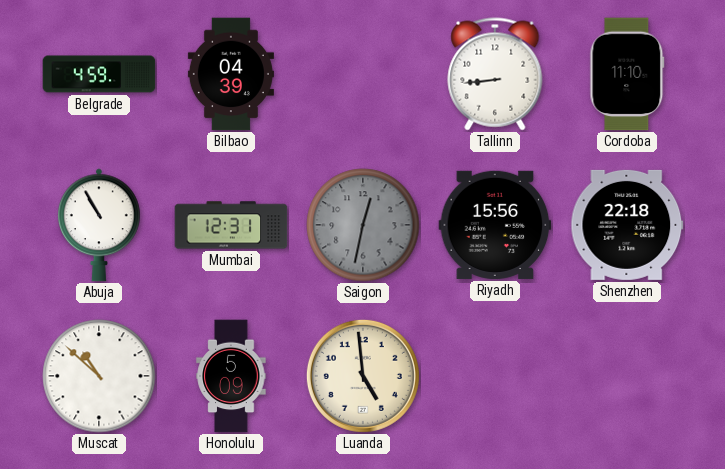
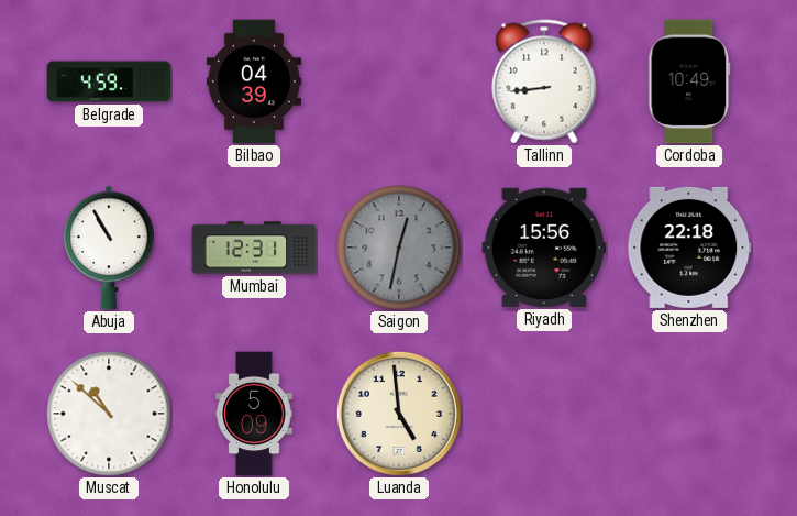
Cordoba: 11:10 -> 10:49 (689, 81)
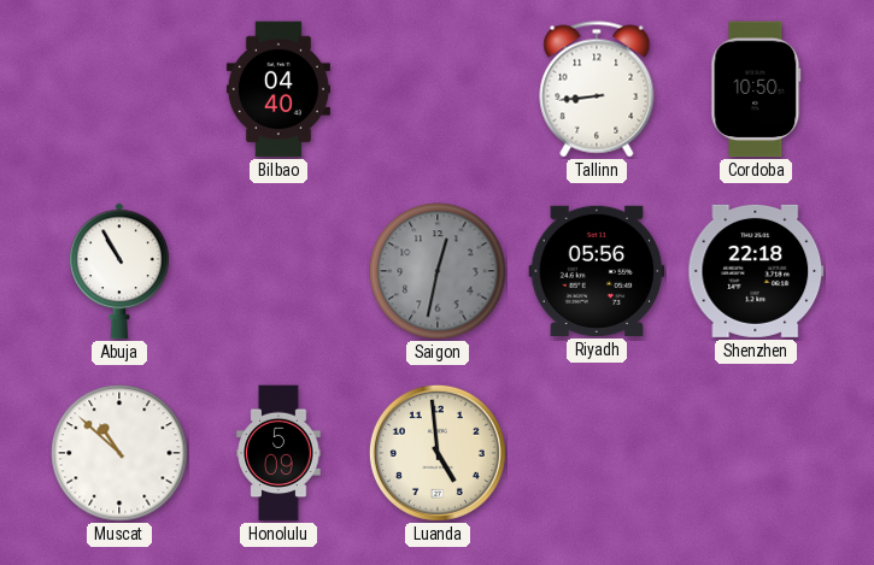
Belgrade: 4:59 -> none (109, 81)
Bilbao: 04:39 -> 04:40 (278, 89)
Cordoba: 10:49 -> 10:50 (756, 89)
Mumbai: 12:31 -> none (254, 248)
Riyadh: 15:56 -> 05:56 (597, 271)
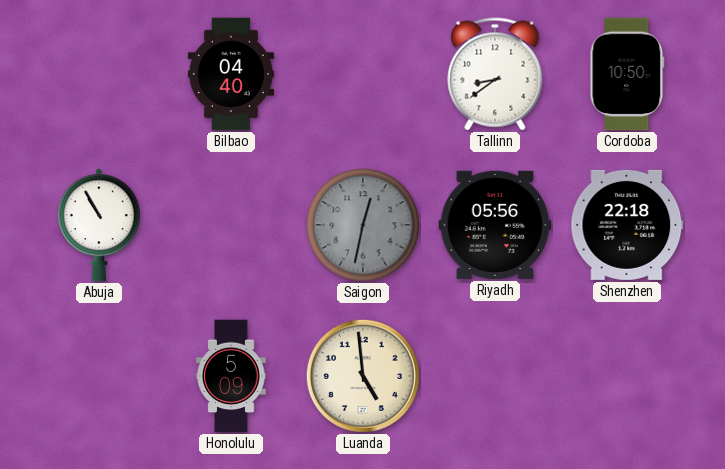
Tallinn: 8:44 -> 8:39 (495, 74)
Muscat: 10:52 -> none (119, 453)
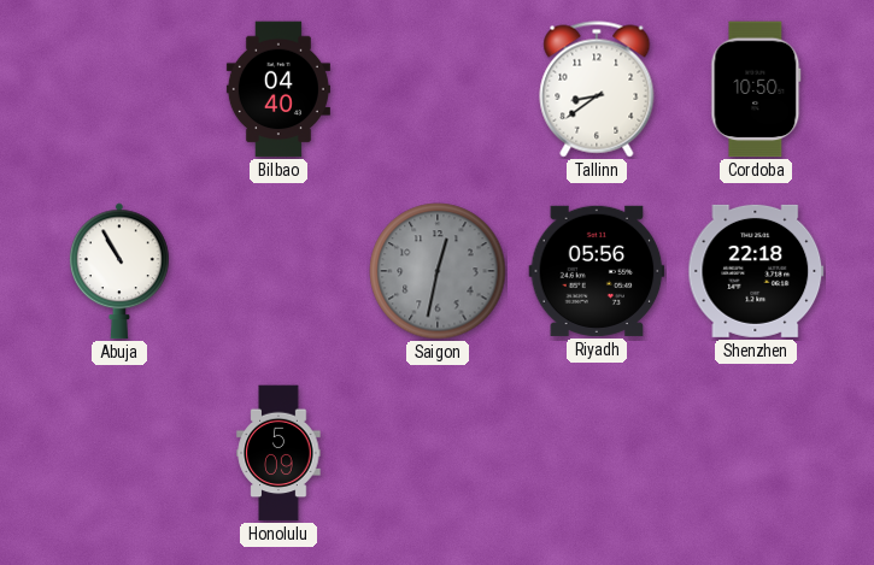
Luanda: 4:59 -> none (363, 376)
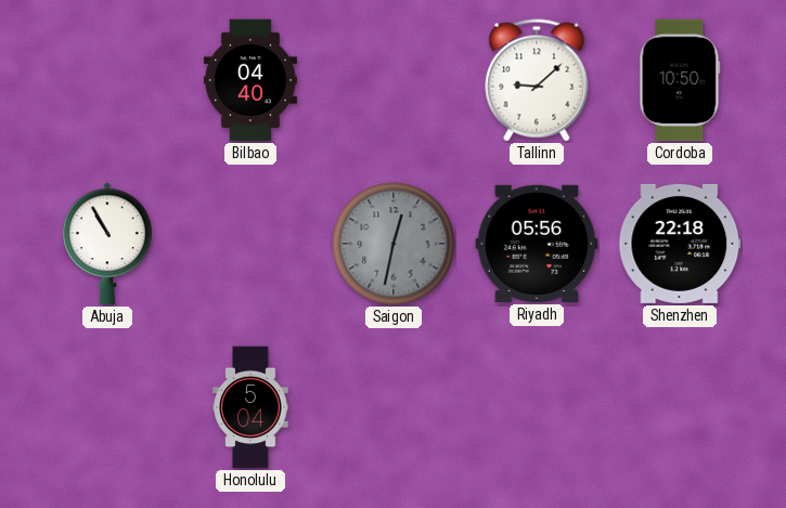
Tallinn: 8:39 -> 9:08 (537, 80)
Honolulu: 5:09 -> 5:04 (250, 407)
